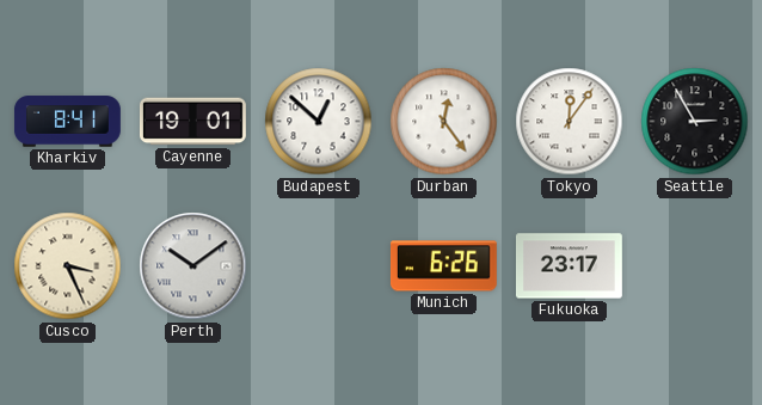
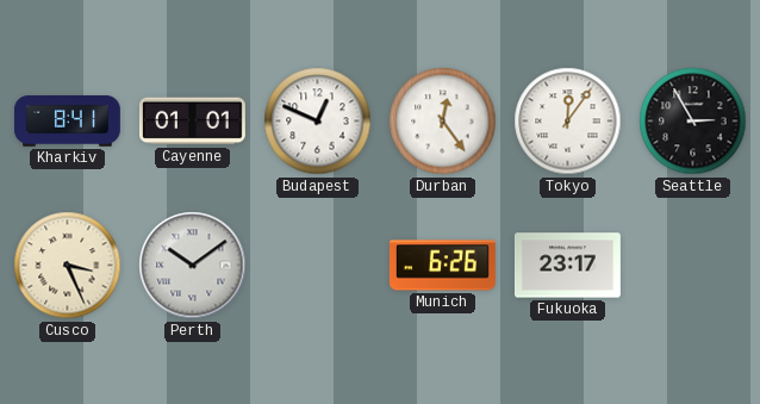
Cayenne: 19:01 -> 01:01 (192, 122)
Budapest: 12:52 -> 12:49 (318, 122)
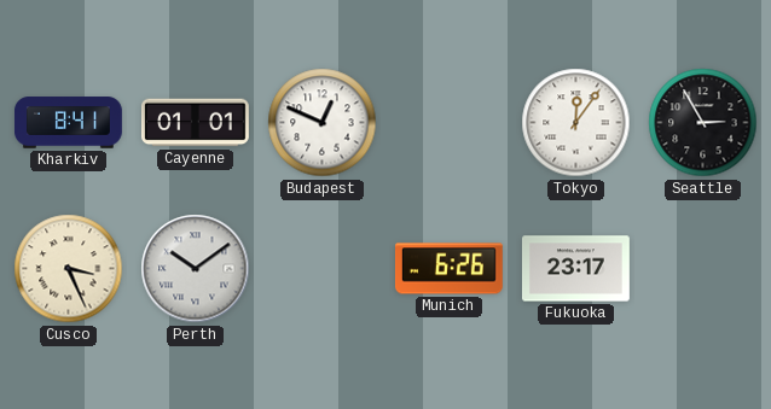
Durban: 12:24 -> none (443, 122)
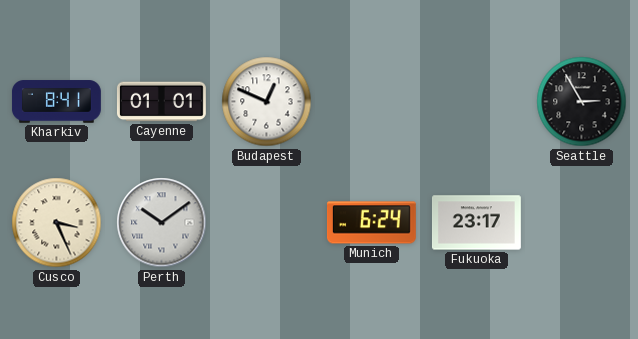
Tokyo: 12:06 -> none (576, 123)
Munich: 6:26 -> 6:24 (371, 223)
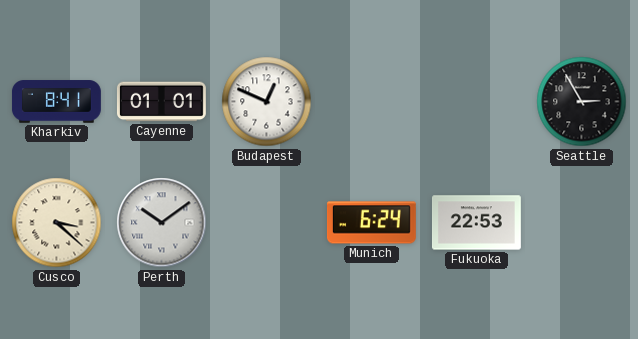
Cusco: 3:26 -> 3:22 (57, 223)
Fukuoka: 23:17 -> 22:53 (476, 223)
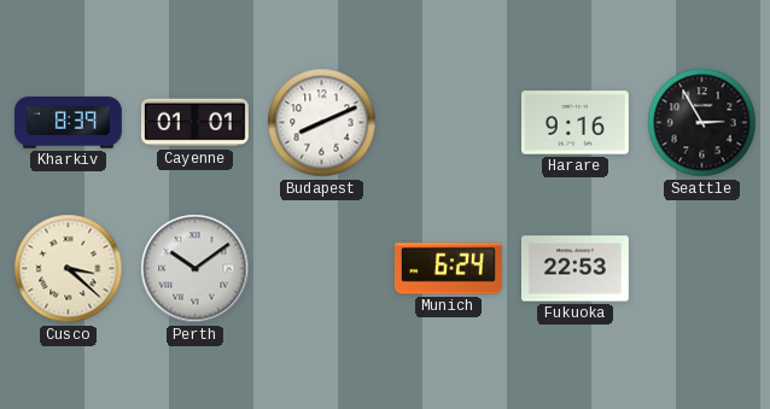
Kharkiv: 8:41 -> 8:39 (68, 123)
Budapest: 12:49 -> 8:11 (322, 123)
Harare: none -> 9:16 (574, 123)
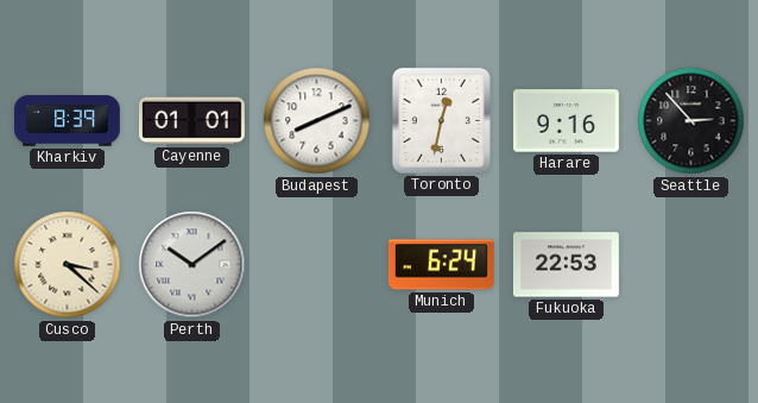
Toronto: none -> 12:32 (441, 120)
Seattle: 2:55 -> 2:53 (691, 121)
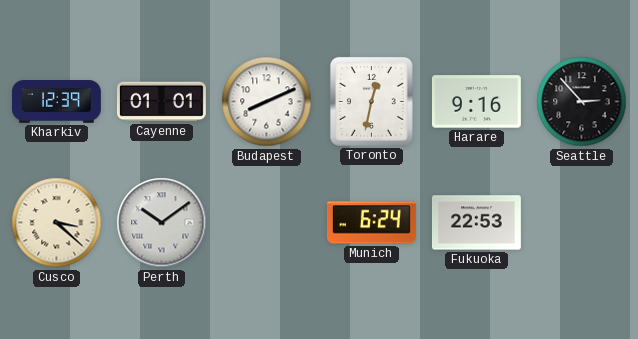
Kharkiv: 8:39 -> 12:39 (56, 102)
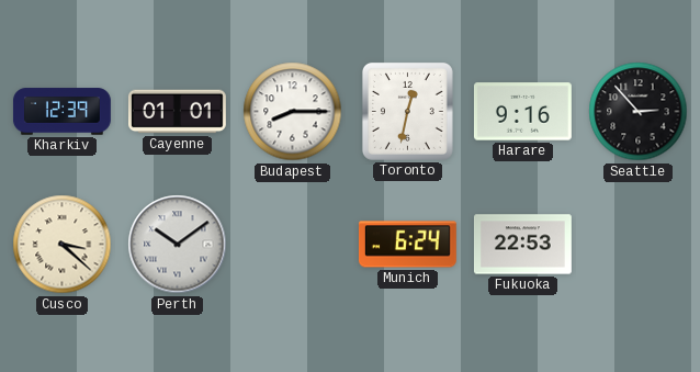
Budapest: 8:11 -> 8:15 (293, 112)
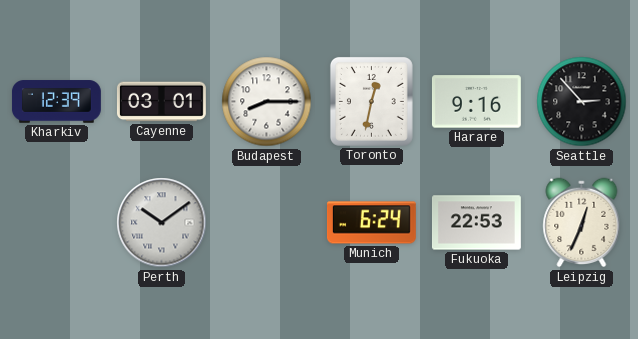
Cayenne: 01:01 -> 03:01 (161, 102)
Cusco: 3:22 -> none (63, 245)
Leipzig: none -> 12:34 (582, 223)
